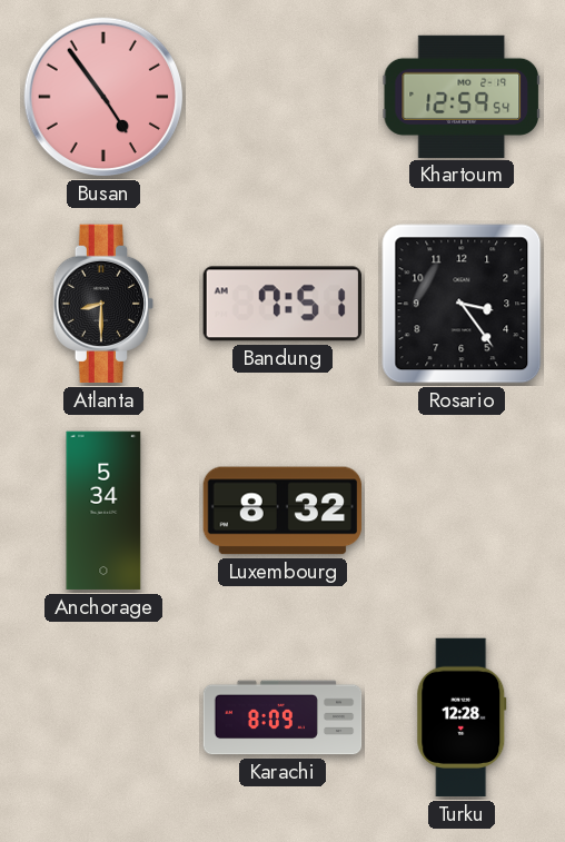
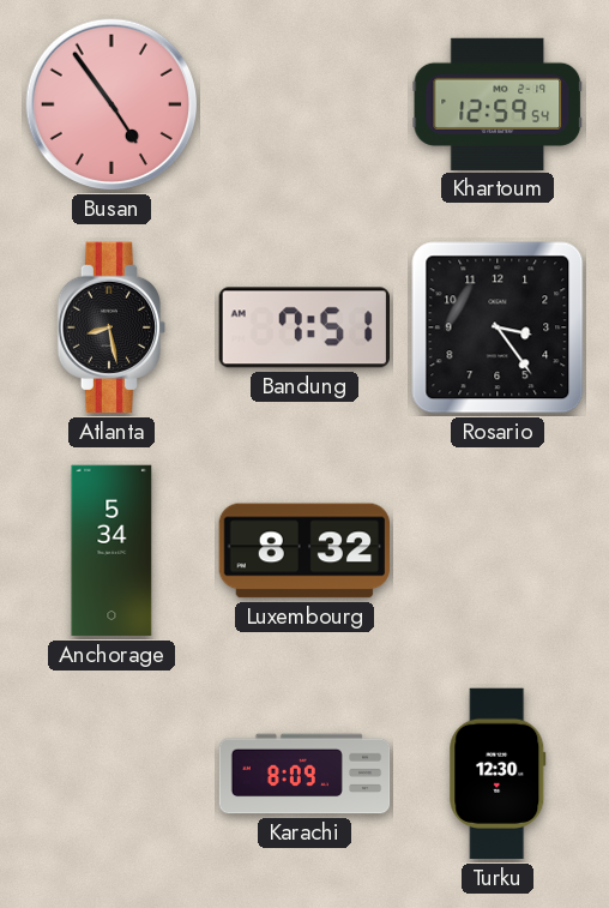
Atlanta: 8:30 -> 8:28 (111, 327)
Turku: 12:28 -> 12:30 (498, 774)
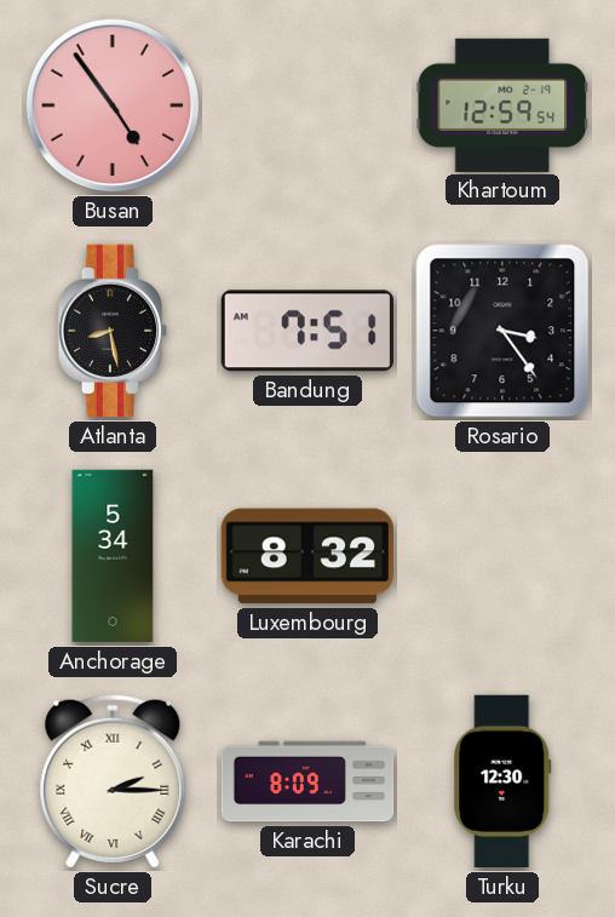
Sucre: none -> 2:15 (113, 781)
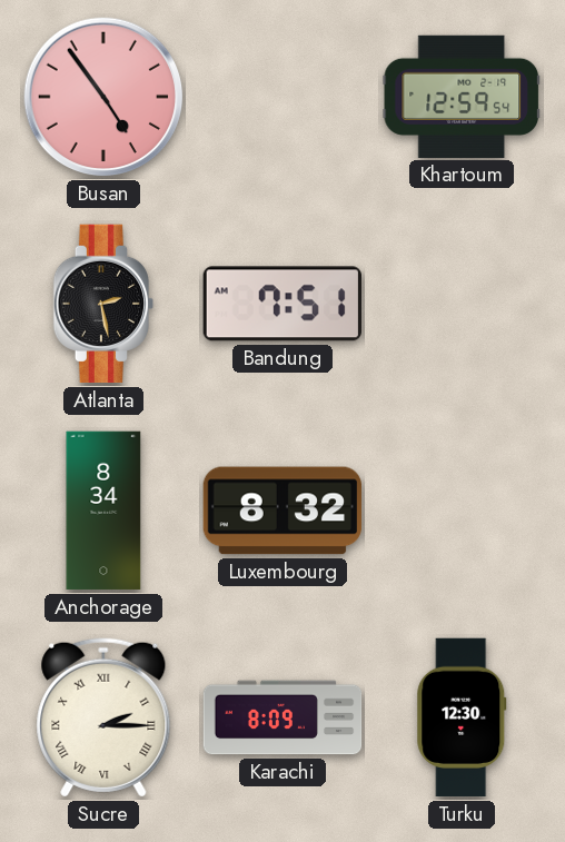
Atlanta: 8:28 -> 2:28 (103, 304)
Rosario: 3:24 -> none (502, 331)
Anchorage: 5:34 -> 8:34 (103, 511)
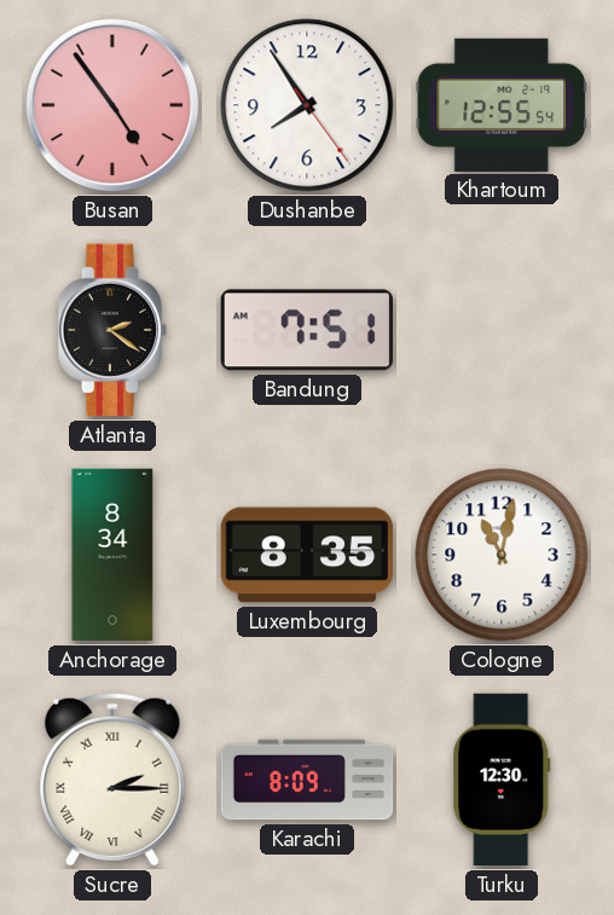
Dushanbe: none -> 7:54 (307, 105)
Khartoum: 12:59 -> 12:55 (502, 105)
Atlanta: 2:28 -> 2:21 (112, 330)
Luxembourg: 8:32 -> 8:35 (307, 555)
Cologne: none -> 11:02 (502, 555)
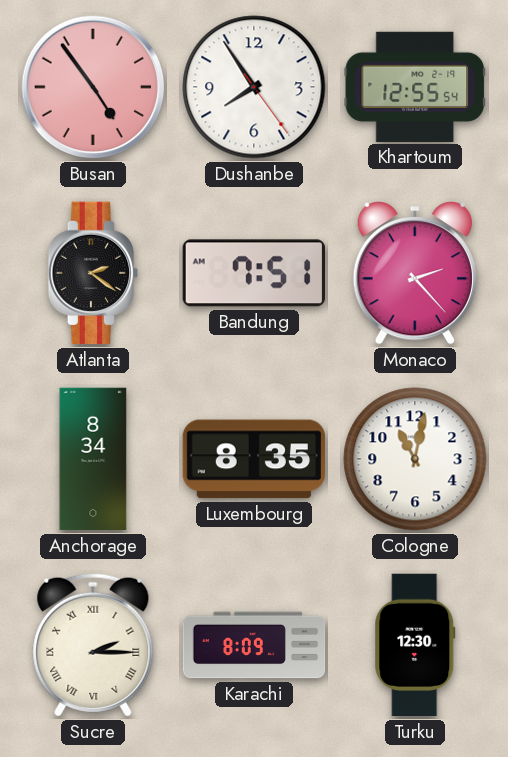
Monaco: none -> 2:23 (415, 273)
